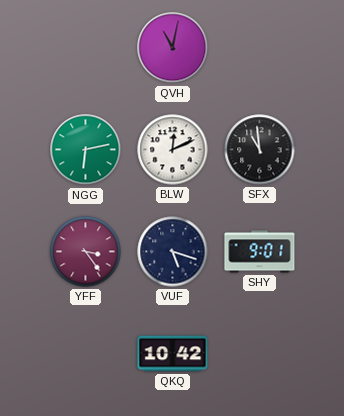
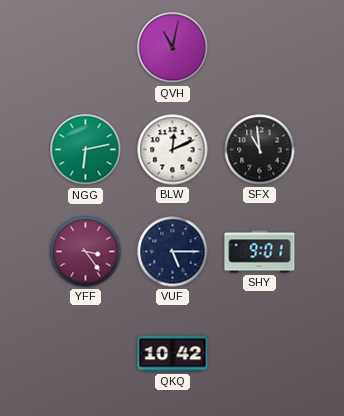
VUF: 5:18 -> 5:15 (173, 252)
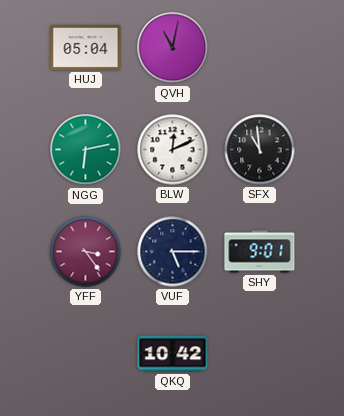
HUJ: none -> 05:04 (86, 47)
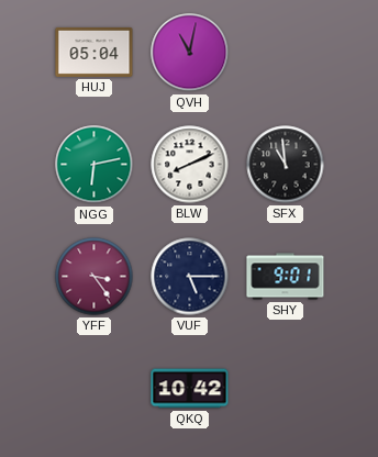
BLW: 12:11 -> 8:11 (190, 165)
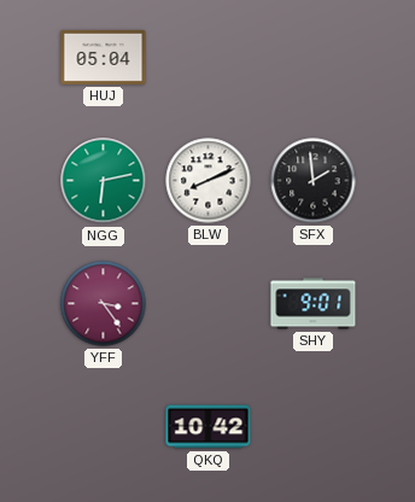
QVH: 11:02 -> none (190, 53)
SFX: 10:59 -> 1:59 (314, 181)
VUF: 5:15 -> none (190, 277)
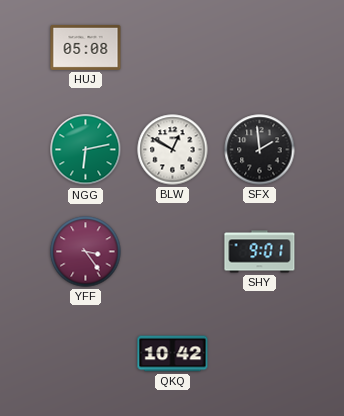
HUJ: 05:04 -> 05:08 (86, 47)
BLW: 8:11 -> 12:50 (173, 150)
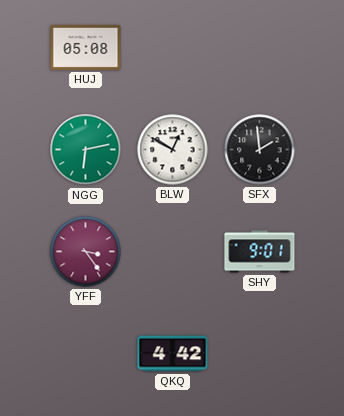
QKQ: 10:42 -> 4:42 (173, 354)
